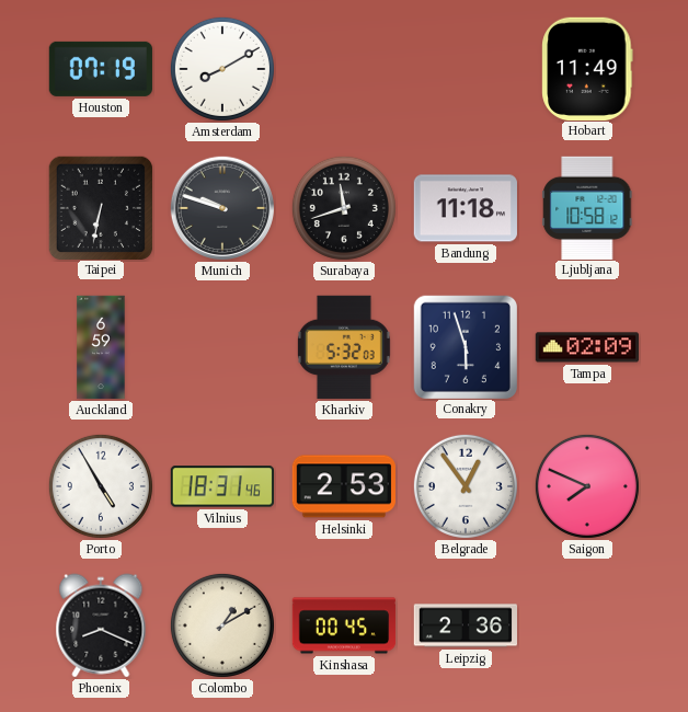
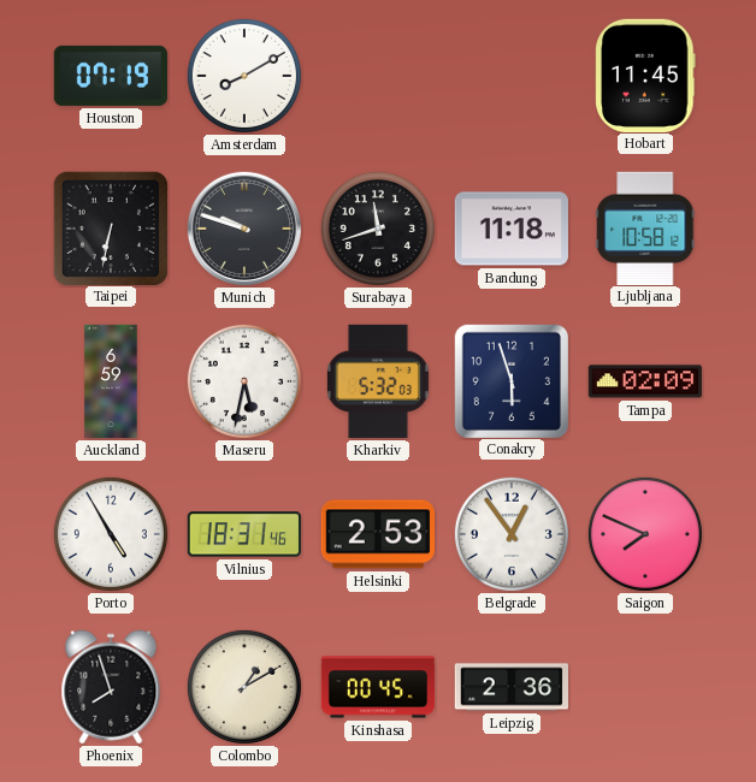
Hobart: 11:49 -> 11:45 (645, 75)
Maseru: none -> 5:32 (244, 381)
Phoenix: 8:19 -> 7:57 (111, 687)
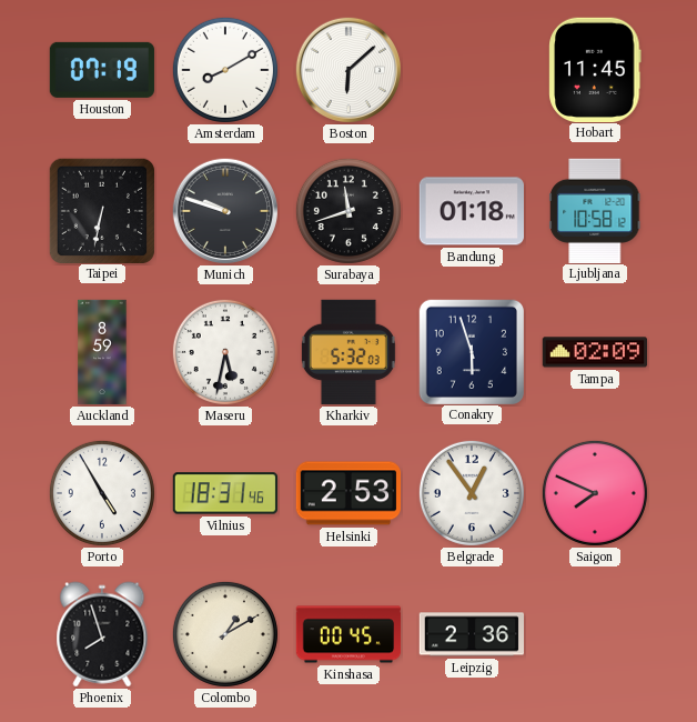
Boston: none -> 6:08 (347, 69)
Bandung: 11:18 -> 01:18 (472, 211)
Auckland: 6:59 -> 8:59 (102, 352)
